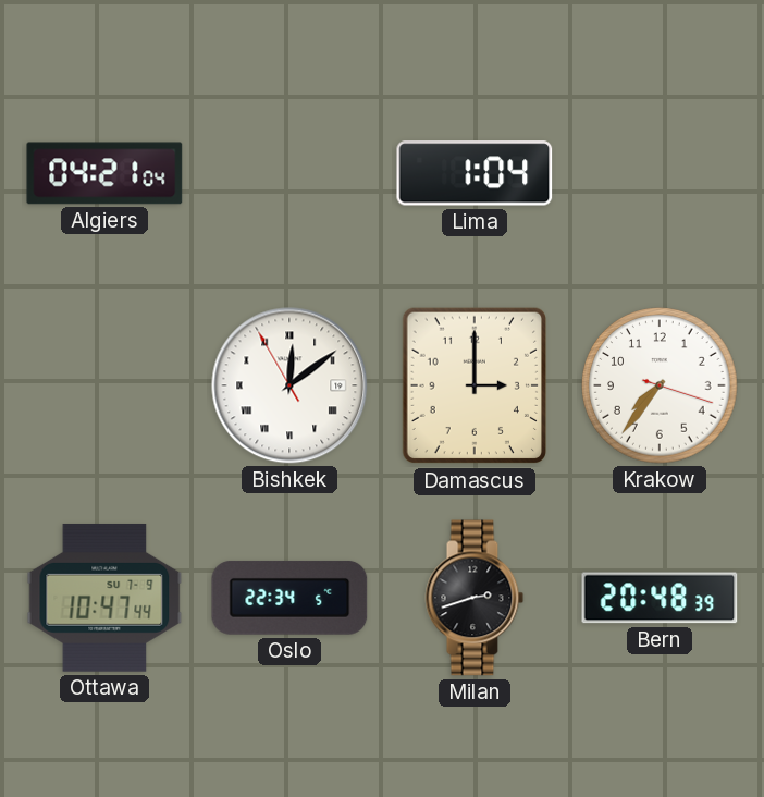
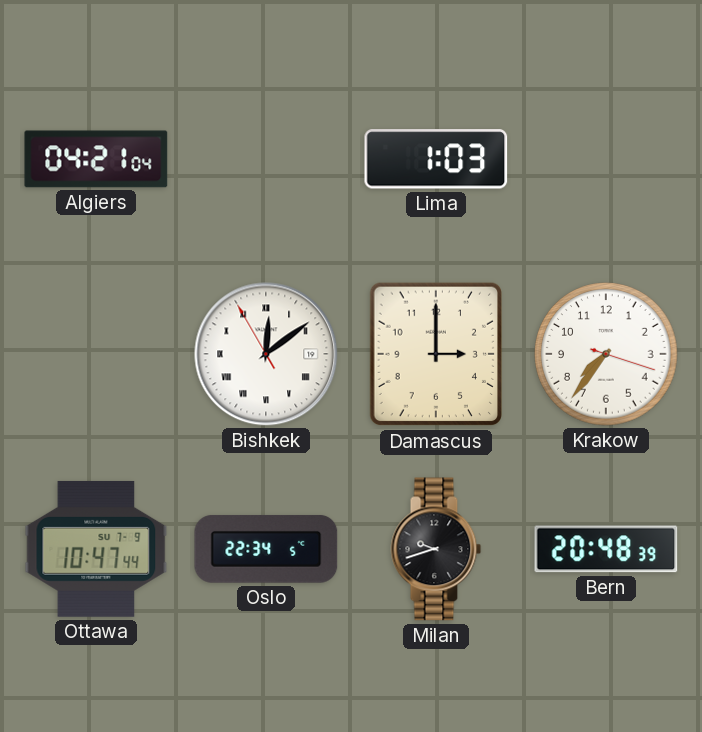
Lima: 1:04 -> 1:03 (436, 159)
Milan: 2:42 -> 9:42 (436, 549)
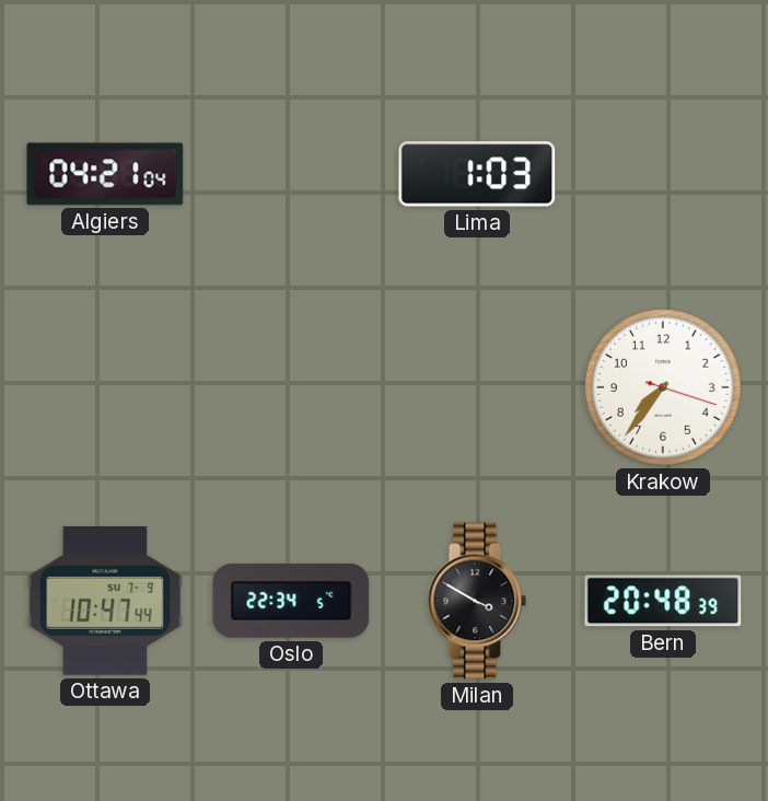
Bishkek: 12:08 -> none (266, 354)
Damascus: 3:00 -> none (435, 354)
Milan: 9:42 -> 3:50 (477, 601)
